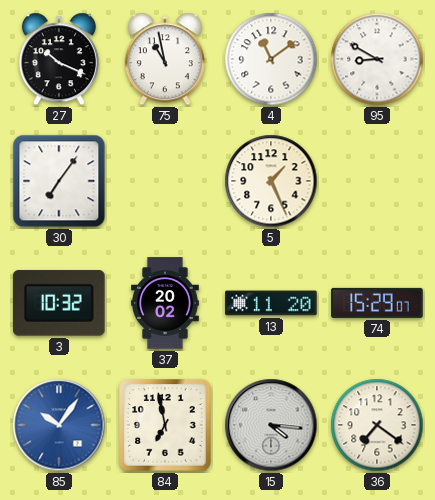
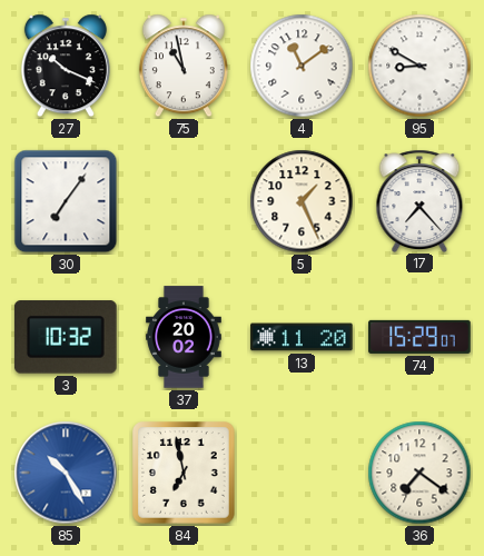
17: none -> 7:23 (419, 200)
85: 10:06 -> 10:25 (66, 473)
15: 4:16 -> none (271, 425)
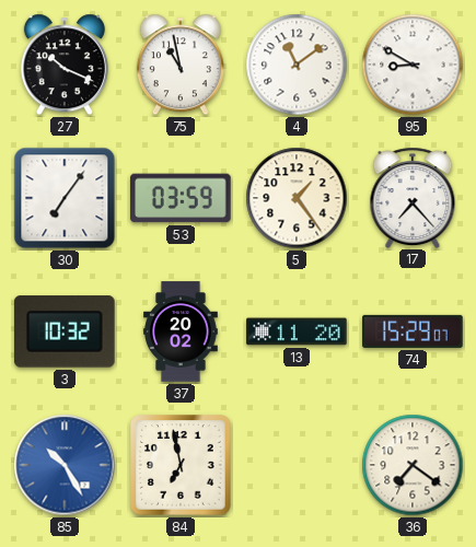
53: none -> 03:59 (181, 198)
5: 1:26 -> 1:24 (297, 198)
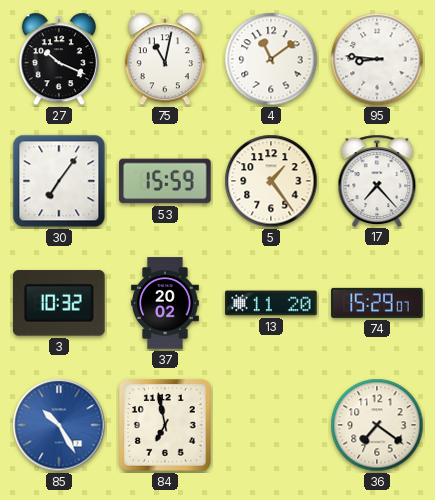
75: 10:58 -> 11:02 (165, 59)
95: 8:50 -> 8:46 (377, 59)
53: 03:59 -> 15:59 (165, 181)
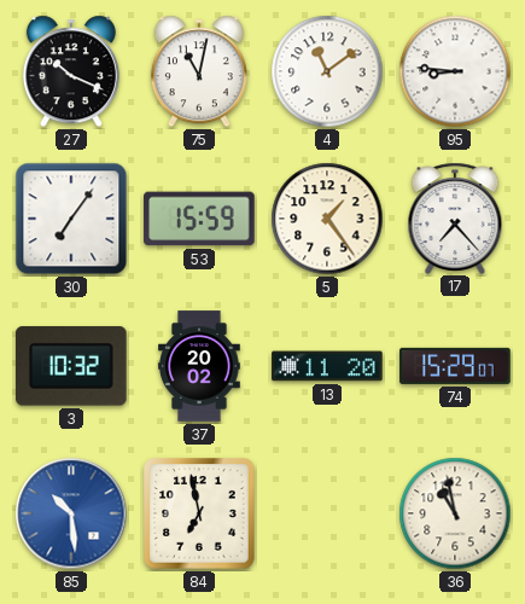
85: 10:25 -> 10:29 (71, 513)
36: 7:21 -> 10:58 (455, 513)
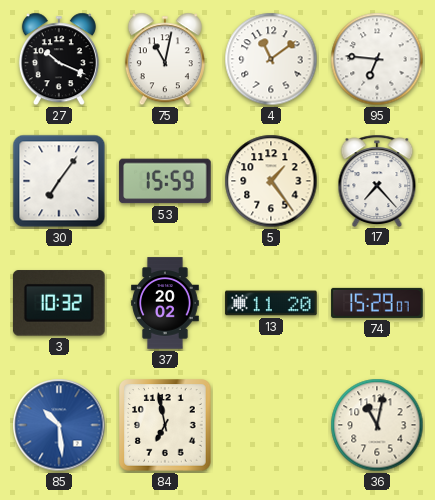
95: 8:46 -> 6:46 (377, 59)
36: 10:58 -> 11:02 (377, 425)
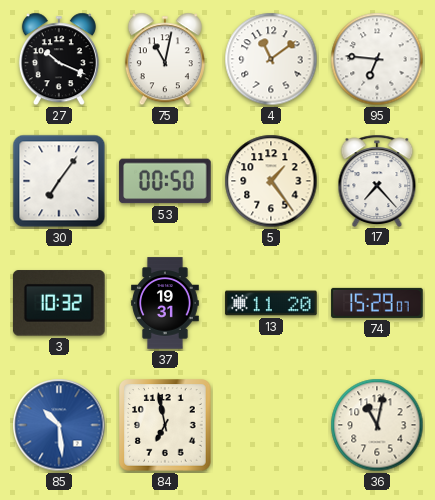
53: 15:59 -> 00:50 (165, 181)
37: 20:02 -> 19:31 (165, 303)
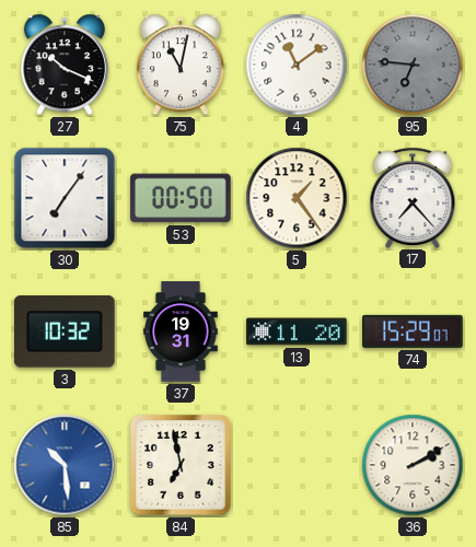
95 dial: white -> grey (413, 65)
36: 11:02 -> 2:10 (413, 465)
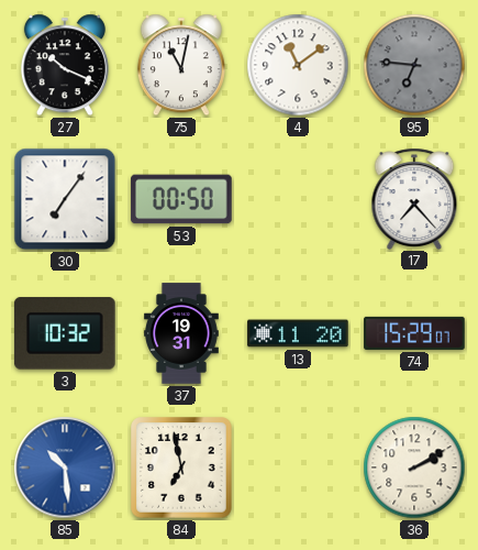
5: 1:24 -> none (297, 198)
